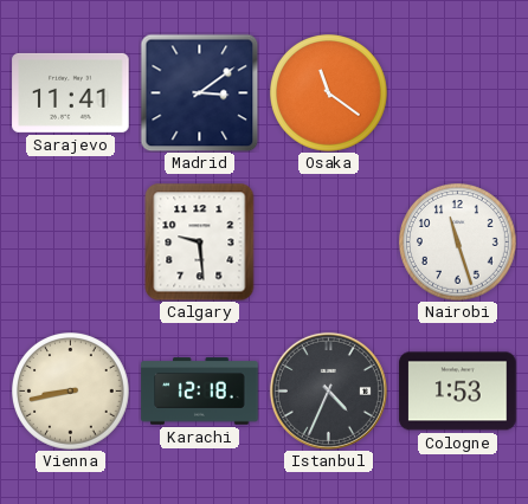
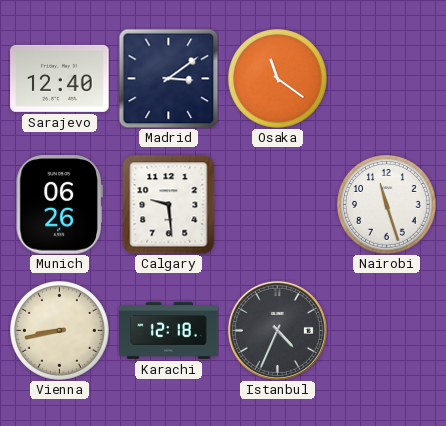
Sarajevo: 11:41 -> 12:40 (60, 78)
Munich: none -> 06:26 (59, 205)
Cologne: 1:53 -> none (458, 392)
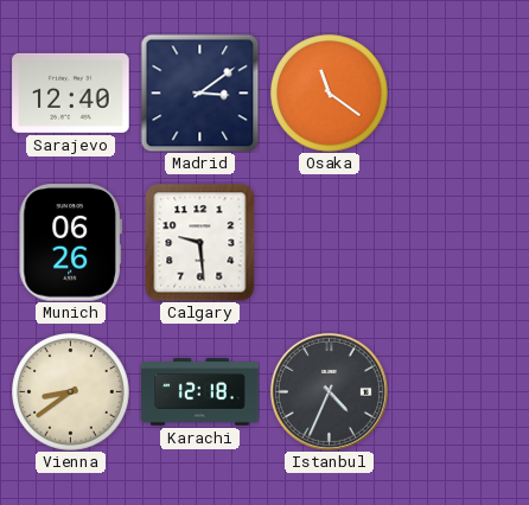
Nairobi: 11:27 -> none (387, 205)
Vienna: 8:43 -> 8:39 (71, 392)
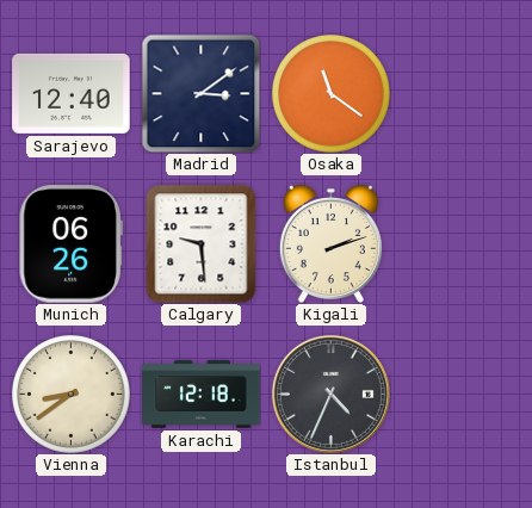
Kigali: none -> 2:12 (330, 243)
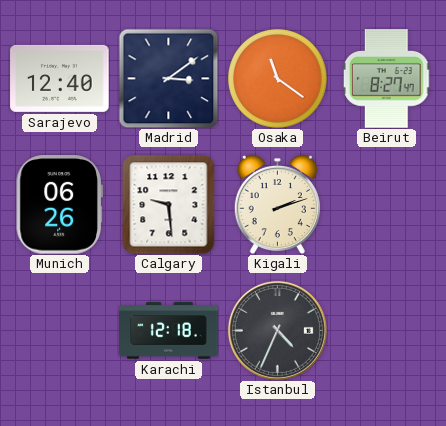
Beirut: none -> 8:27 (387, 79)
Vienna: 8:39 -> none (72, 395)
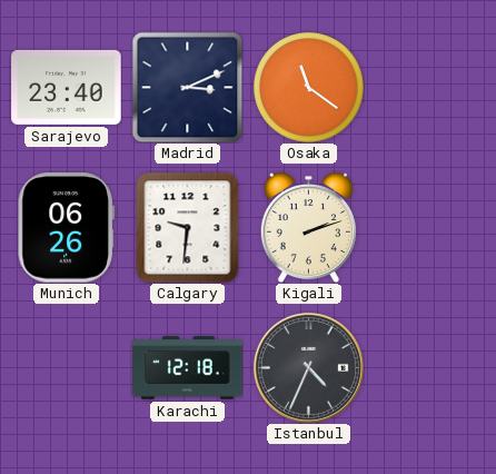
Sarajevo: 12:40 -> 23:40 (67, 87)
Madrid: 3:09 -> 3:11 (187, 87)
Beirut: 8:27 -> none (387, 79)
Calgary: 9:29 -> 9:31 (188, 227)
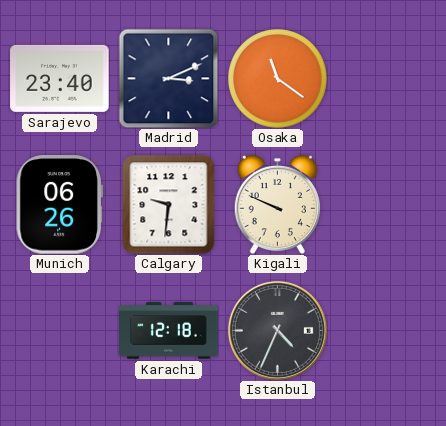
Kigali: 2:12 -> 9:49 (277, 204)
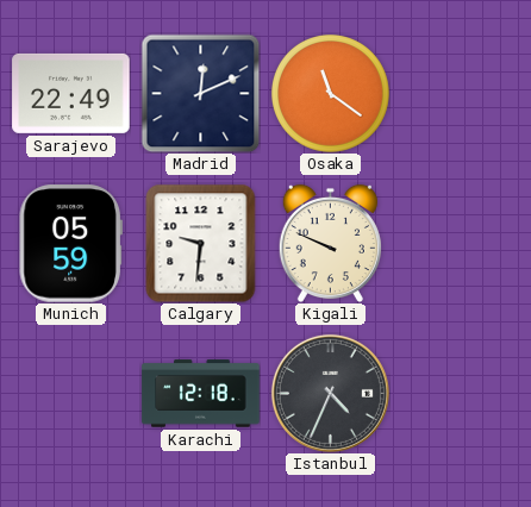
Sarajevo: 23:40 -> 22:49 (71, 93)
Madrid: 3:11 -> 12:11 (200, 93)
Munich: 06:26 -> 05:59 (70, 244)
